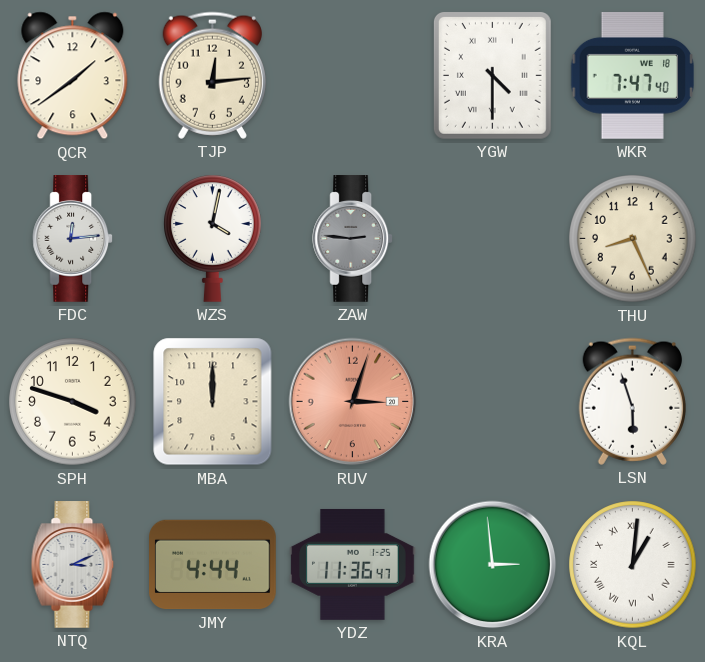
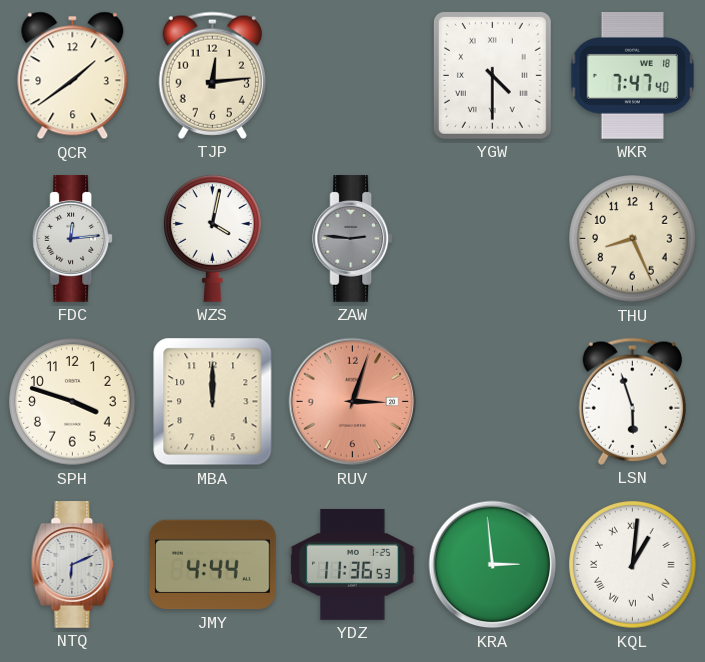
NTQ: 3:11 -> 6:11 (73, 565)
YDZ: 11:36:47 -> 11:36:53 (353, 564)
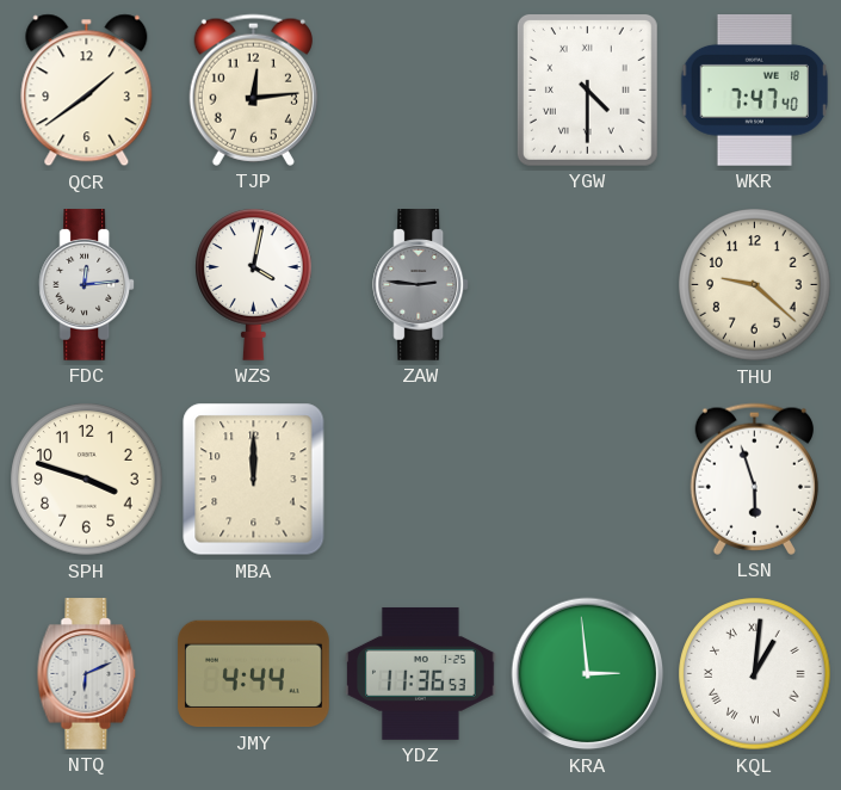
THU: 8:26 -> 9:22 (755, 285)
RUV: 3:03 -> none (353, 402)
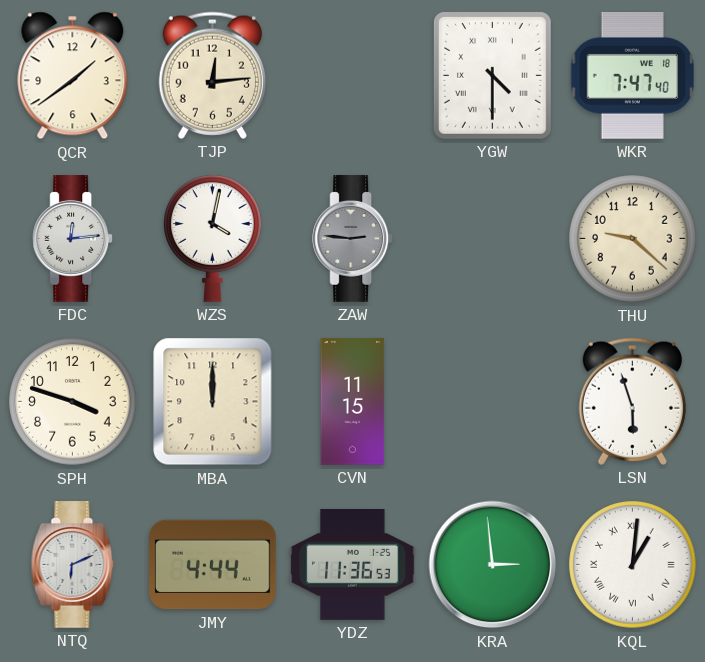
CVN: none -> 11:15 (353, 402)
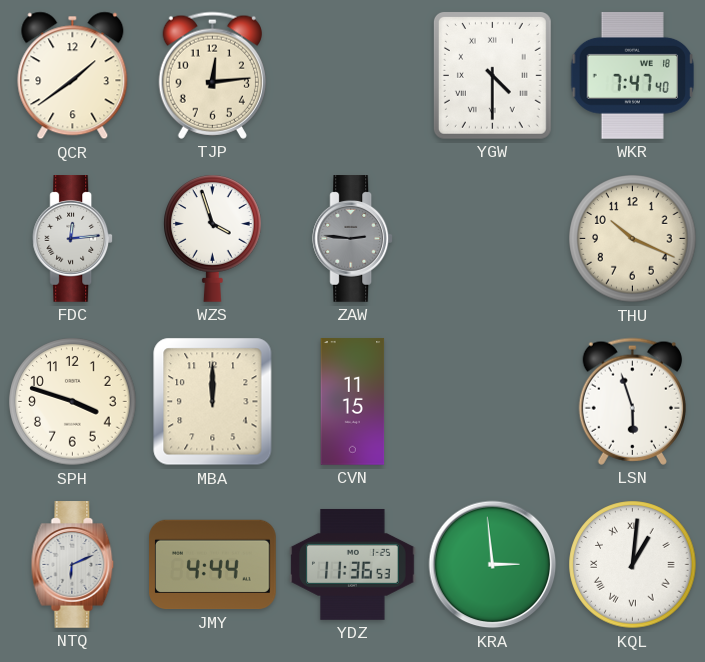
WZS: 4:02 -> 3:57 (213, 238)
THU: 9:22 -> 10:19 (633, 239)
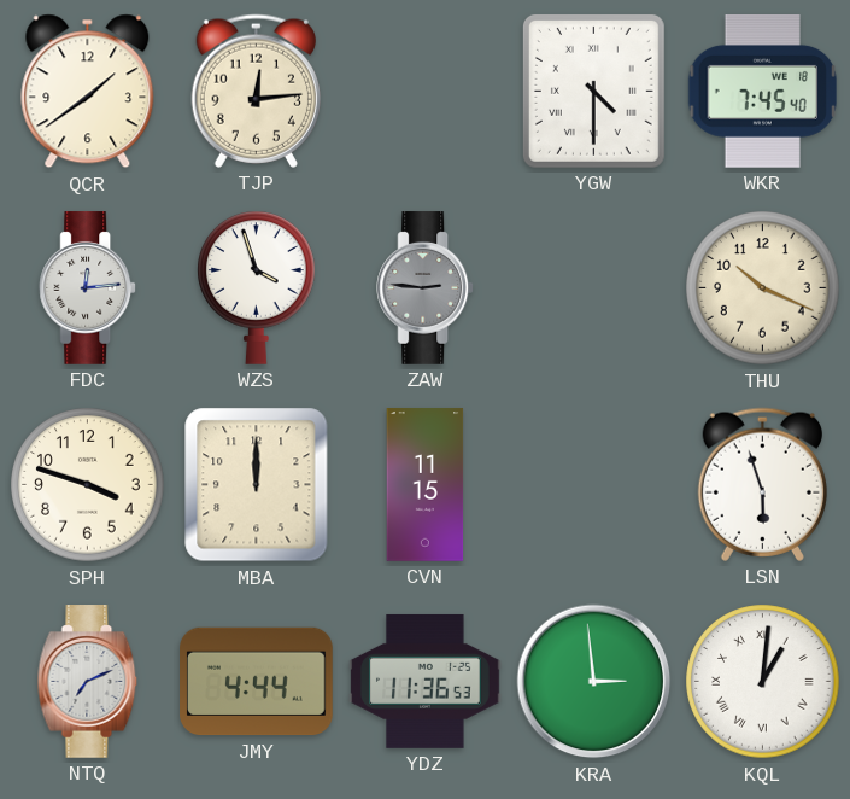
WKR: 7:47 -> 7:45 (763, 92)
NTQ: 6:11 -> 7:11 (88, 682)
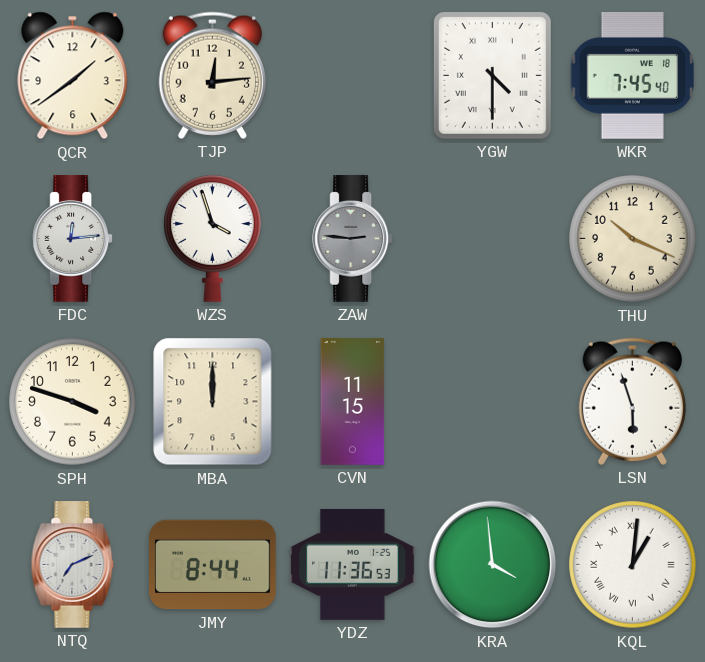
JMY: 4:44 -> 8:44 (213, 565)
KRA: 2:59 -> 3:59 (493, 565)
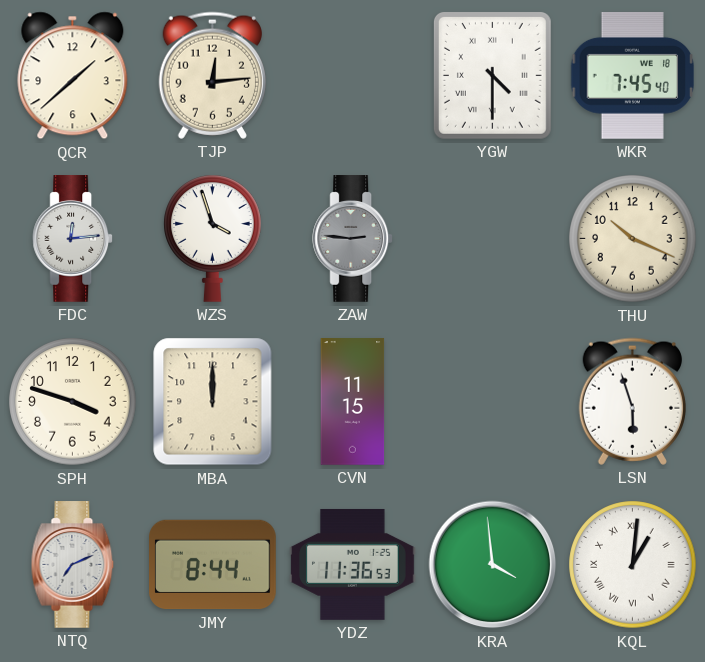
QCR: 1:39 -> 1:38 (73, 76)
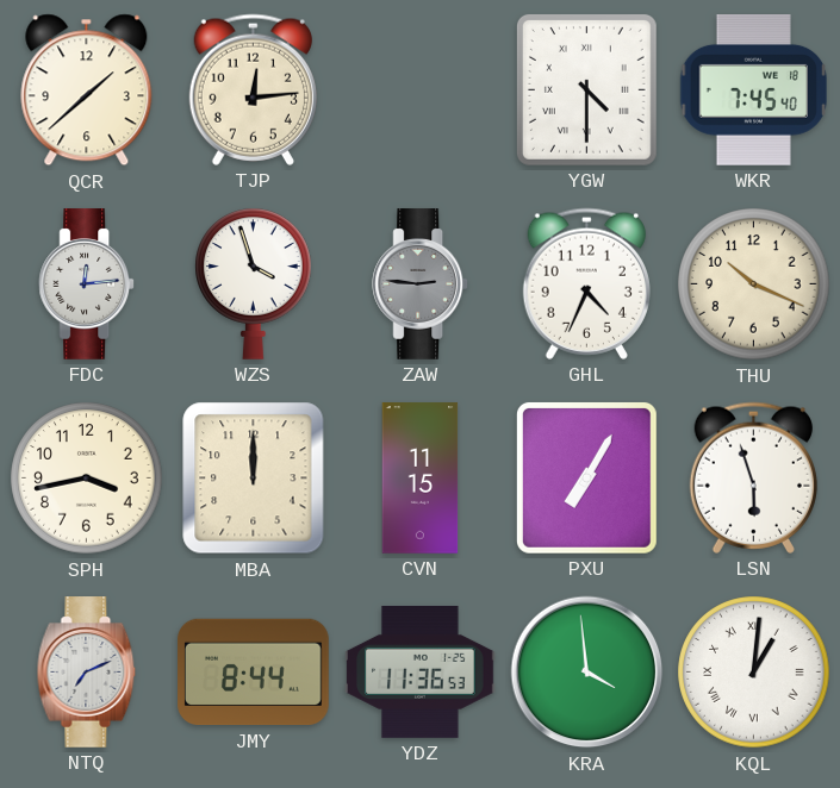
GHL: none -> 4:34 (586, 283)
SPH: 3:48 -> 3:43 (87, 479)
PXU: none -> 7:05 (586, 477)
